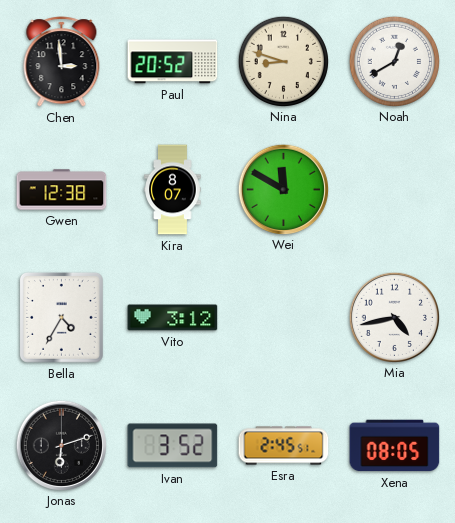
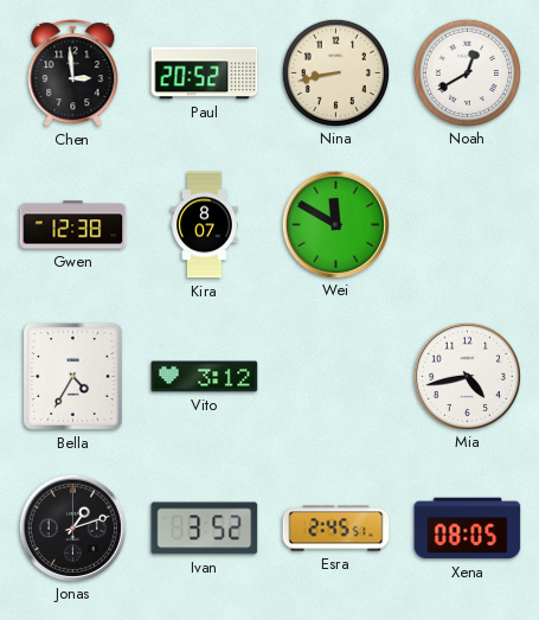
Nina: 8:48 -> 8:43 (335, 72)
Jonas: 6:12 -> 1:12 (72, 528)
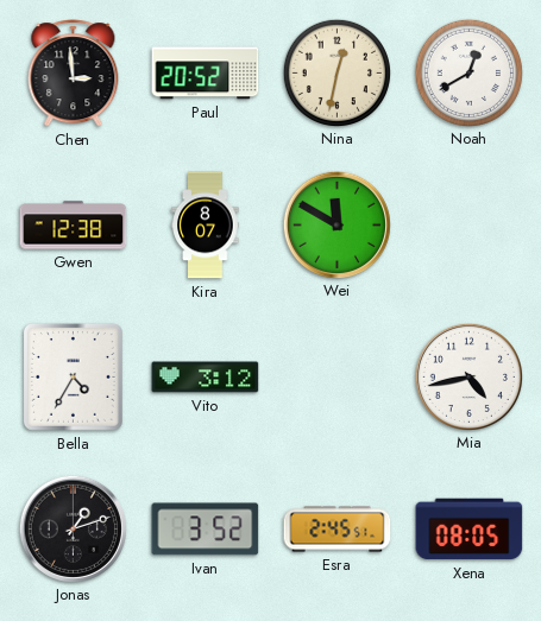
Nina: 8:43 -> 12:32 (336, 72)
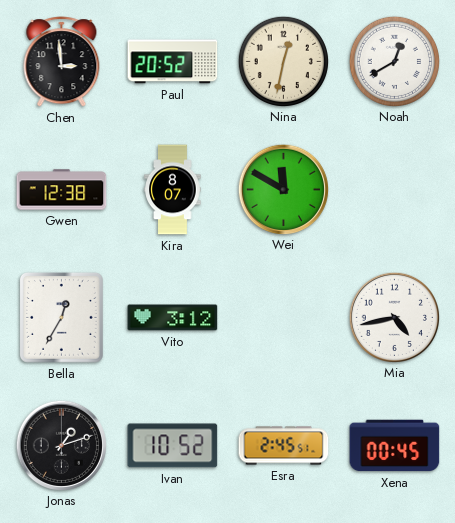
Bella: 4:35 -> 12:35 (61, 317)
Ivan: 3:52 -> 10:52 (173, 446)
Xena: 08:05 -> 00:45 (395, 446)
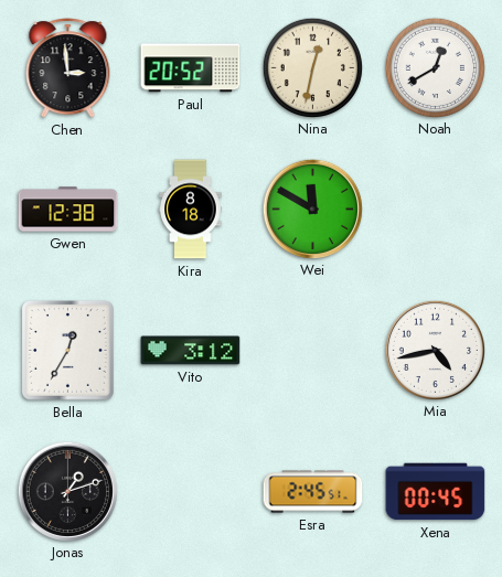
Kira: 8:07 -> 8:18 (191, 210)
Ivan: 10:52 -> none (173, 446)
